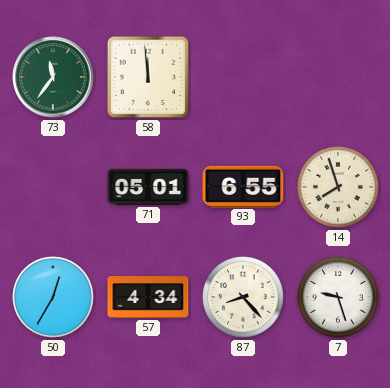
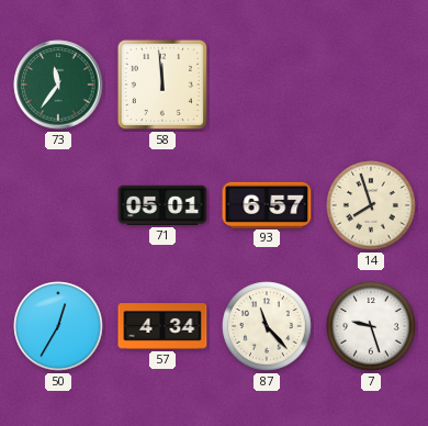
93: 6:55 -> 6:57 (267, 204)
87: 8:23 -> 11:23 (267, 326)
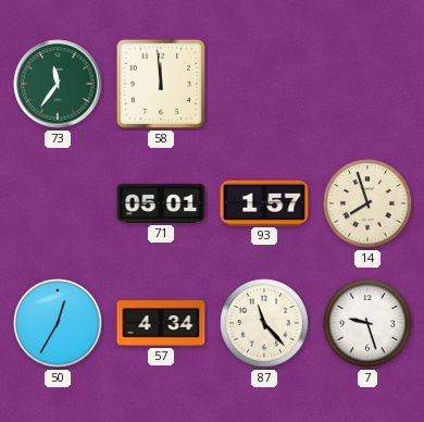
93: 6:57 -> 1:57 (264, 202)
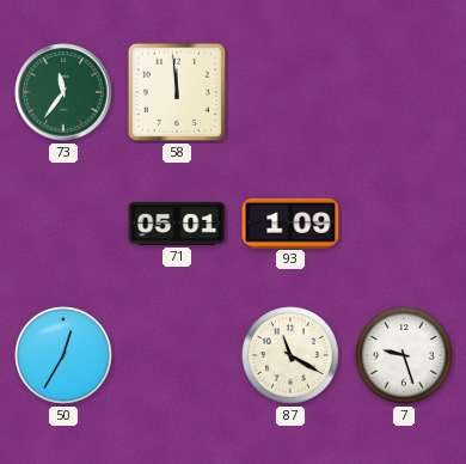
93: 1:57 -> 1:09 (290, 222)
14: 7:57 -> none (367, 203)
57: 4:34 -> none (161, 323)
87: 11:23 -> 11:20 (290, 355)
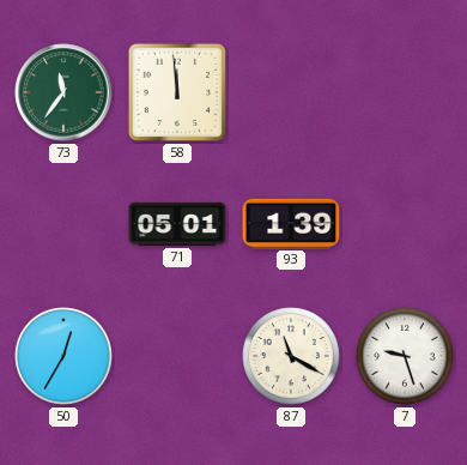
93: 1:09 -> 1:39 (291, 223)
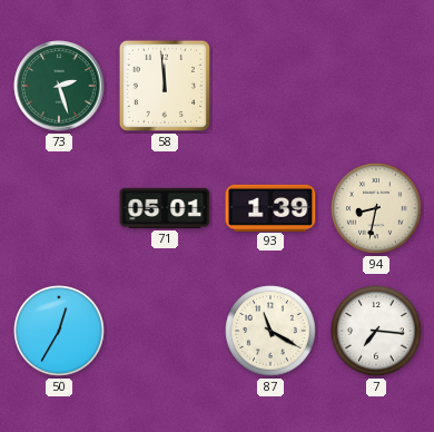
73: 11:36 -> 2:27 (59, 86)
94: none -> 8:32 (376, 208)
7: 9:27 -> 7:16 (376, 331)
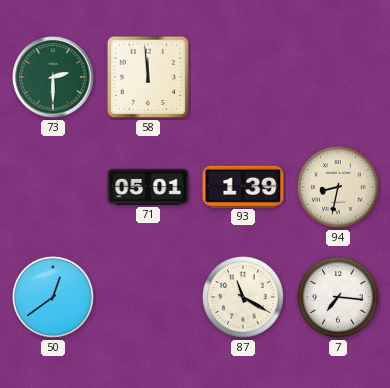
73: 2:27 -> 2:30 (53, 77)
50: 12:35 -> 12:39 (53, 297)
